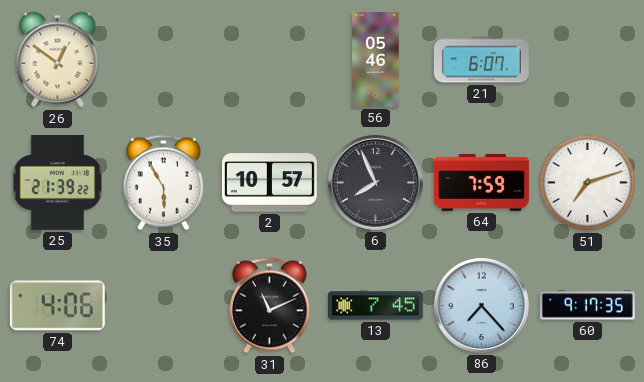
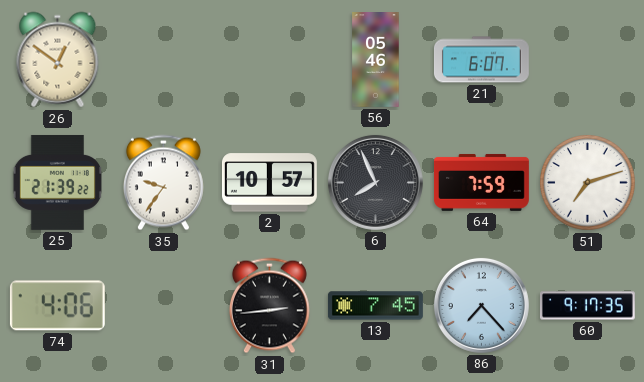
35: 5:55 -> 9:36 (163, 183)
31: 11:11 -> 2:44 (269, 306)
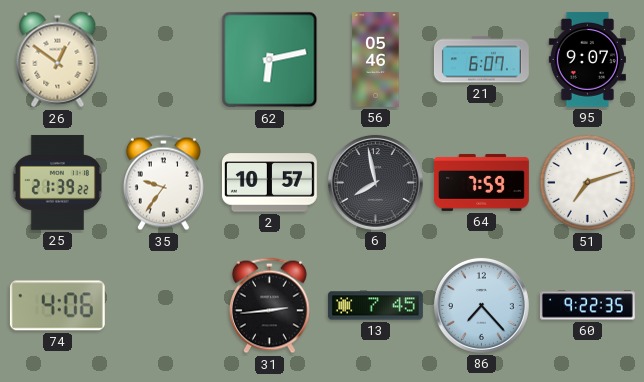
62: none -> 6:13 (270, 60)
95: none -> 9:07 (587, 59)
6: 7:56 -> 7:58 (375, 182)
60: 9:17 -> 9:22 (587, 306)
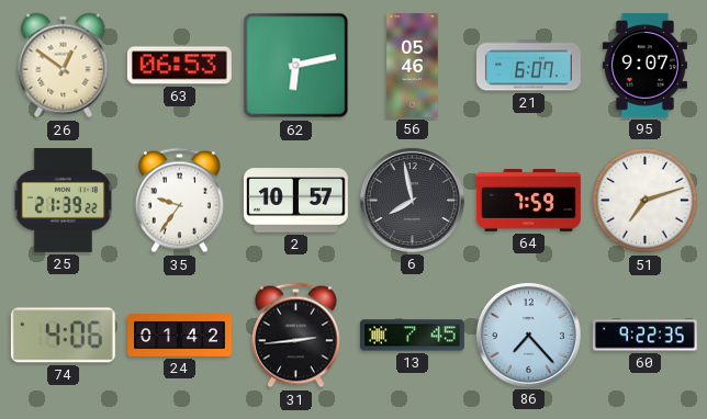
63: none -> 06:53 (179, 66)
24: none -> 01:42 (180, 336)
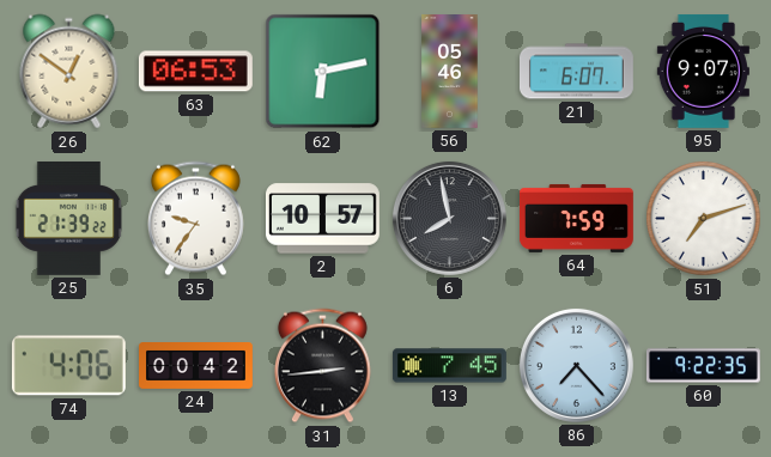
24: 01:42 -> 00:42 (196, 366)
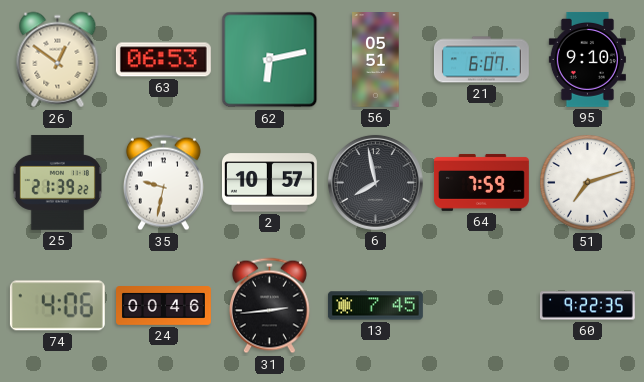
56: 05:46 -> 05:51 (376, 60)
95: 9:07 -> 9:10 (587, 59)
35: 9:36 -> 9:32 (163, 183)
24: 00:42 -> 00:46 (164, 306)
86: 7:23 -> none (576, 365)
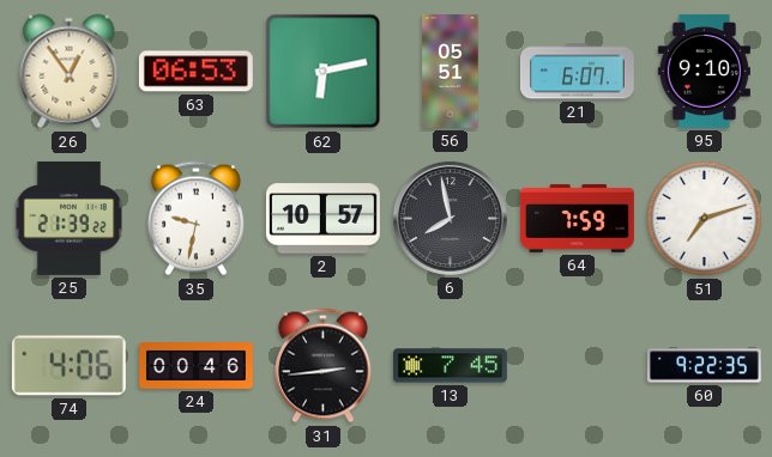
26: 12:51 -> 12:54 (70, 72)
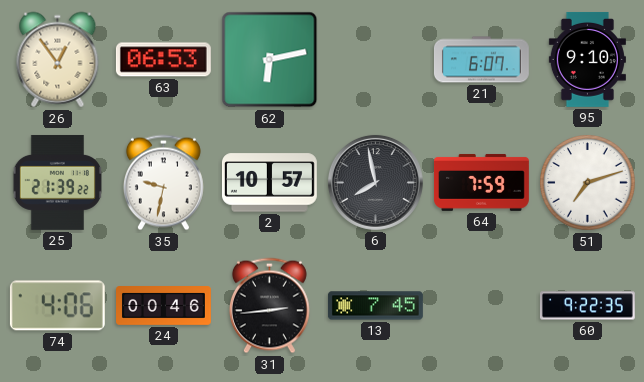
56: 05:51 -> none (451, 72)
